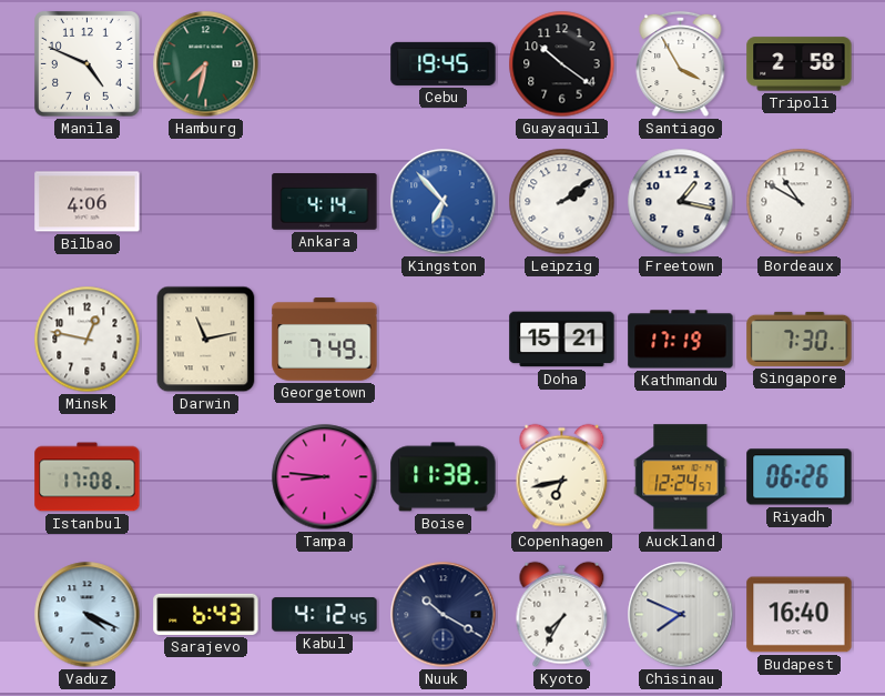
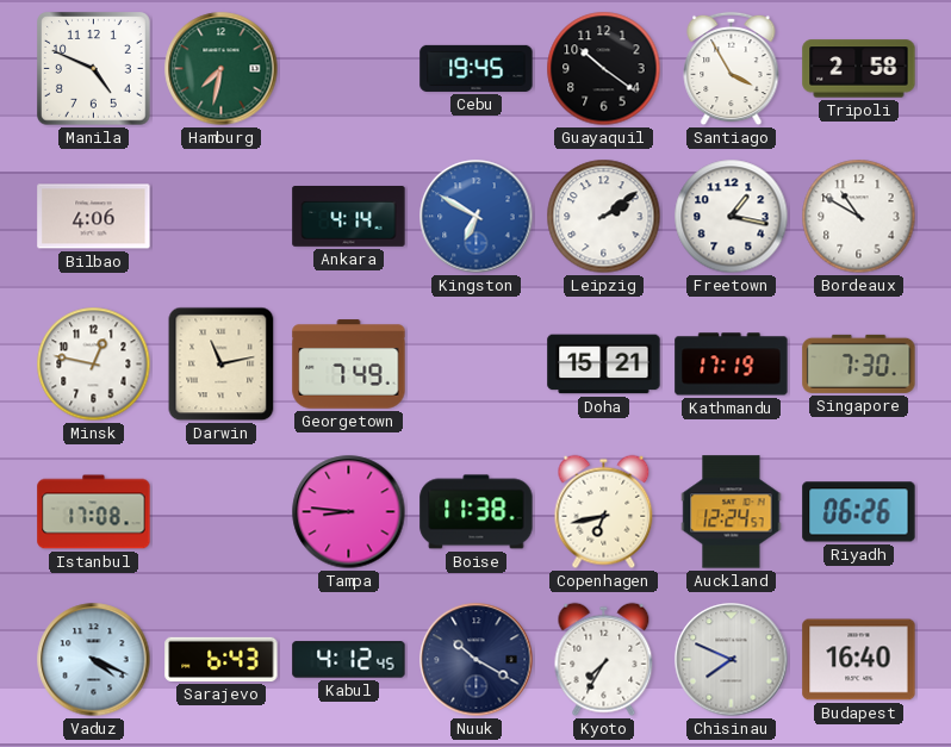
Kingston: 6:53 -> 6:50 (477, 217)
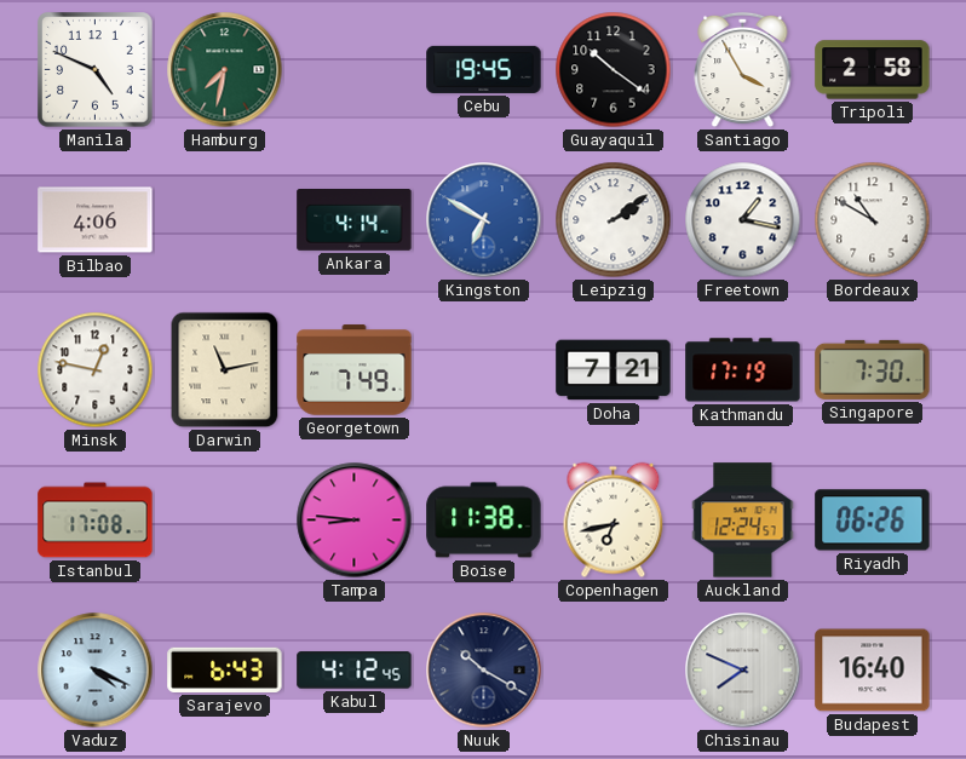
Doha: 15:21 -> 7:21 (614, 370)
Kyoto: 7:35 -> none (604, 660)
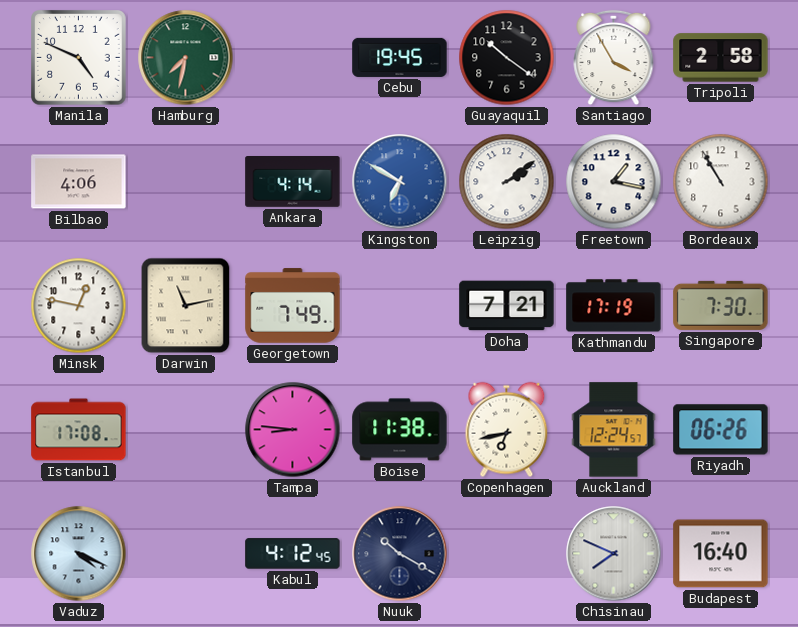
Bordeaux: 10:50 -> 10:55 (721, 182)
Sarajevo: 6:43 -> none (225, 669)
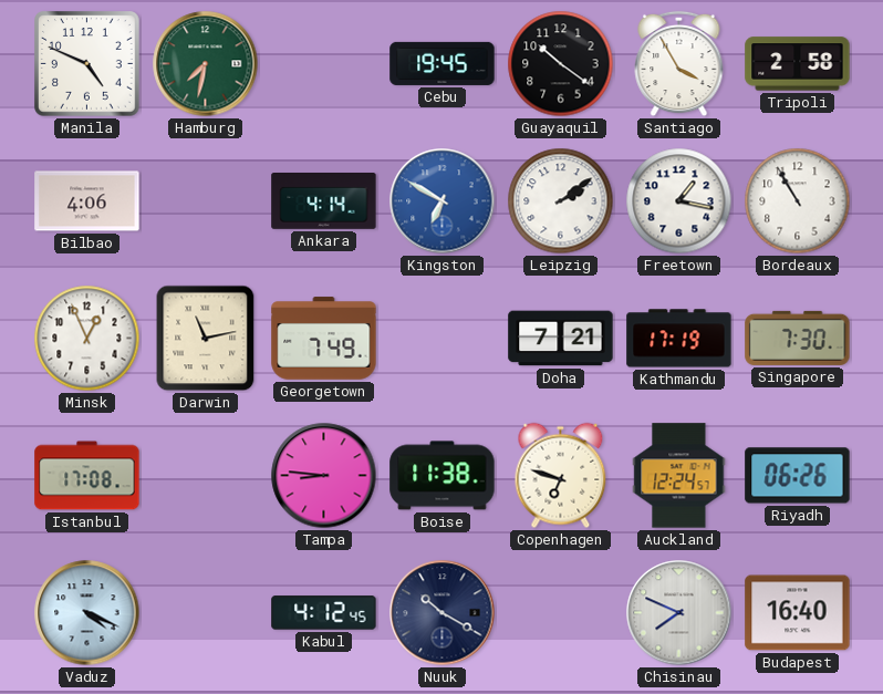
Minsk: 12:47 -> 12:56 (87, 339)
Copenhagen: 6:43 -> 6:48 (561, 476)
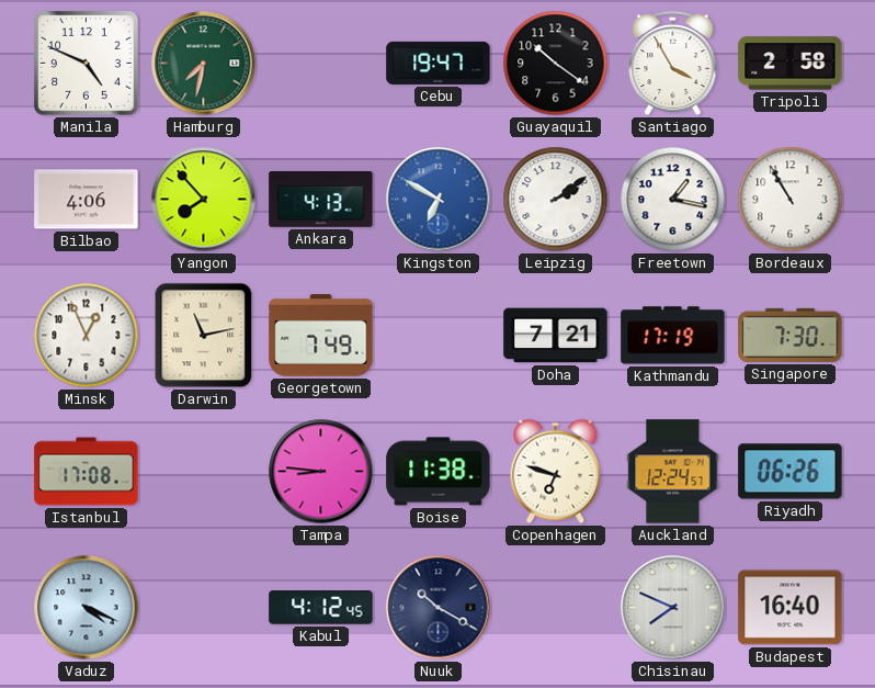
Cebu: 19:45 -> 19:47 (439, 63)
Yangon: none -> 7:53 (204, 200)
Ankara: 4:14 -> 4:13 (321, 200)
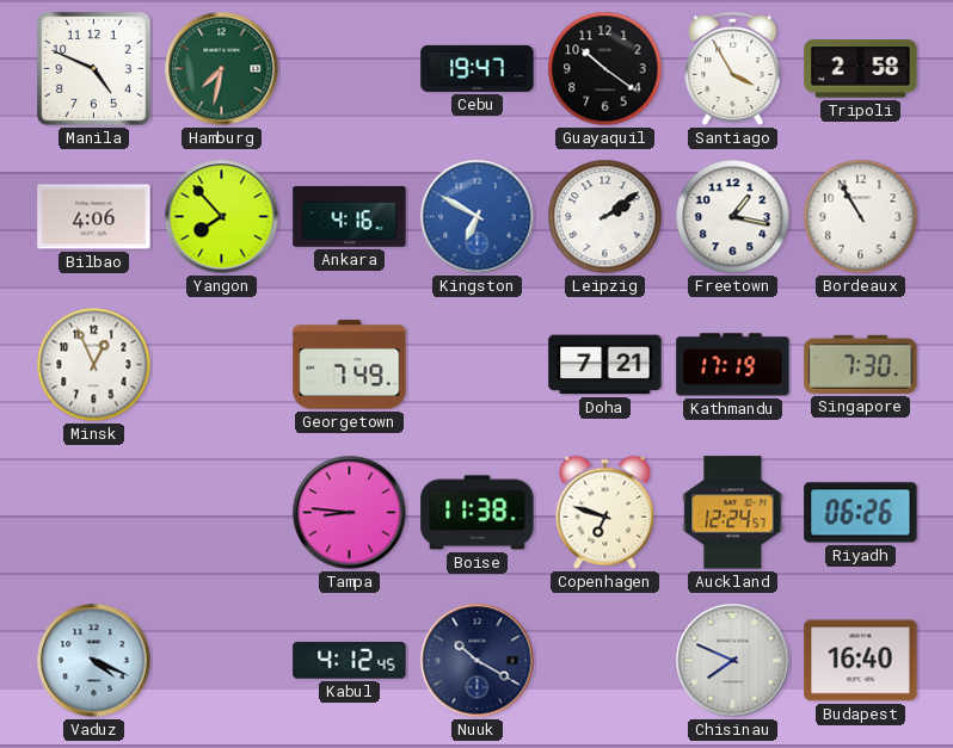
Ankara: 4:13 -> 4:16 (350, 217)
Darwin: 11:13 -> none (204, 336)
Istanbul: 17:08 -> none (87, 472)
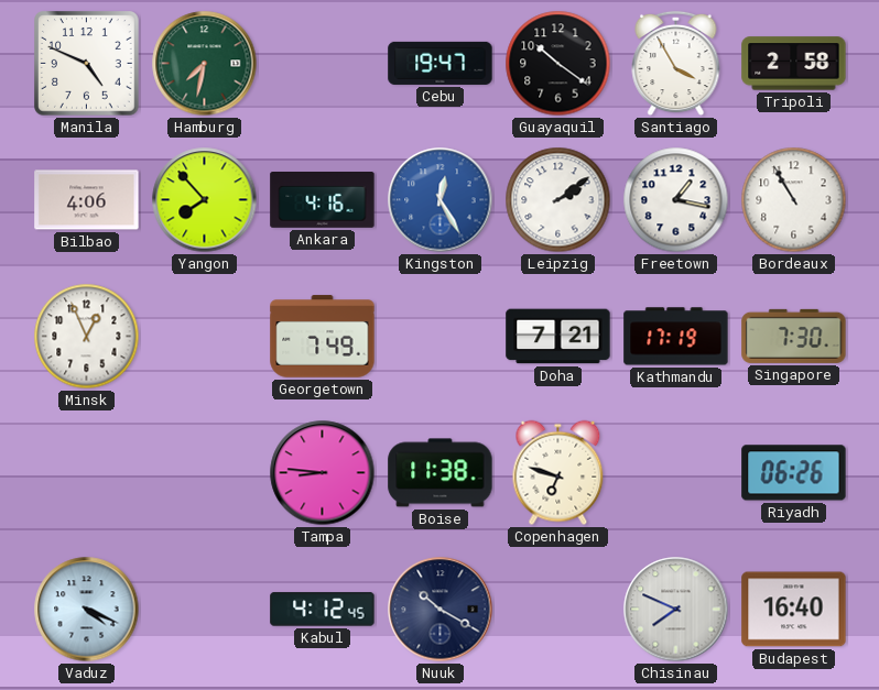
Kingston: 6:50 -> 12:25 (441, 200)
Auckland: 12:24 -> none (733, 513)
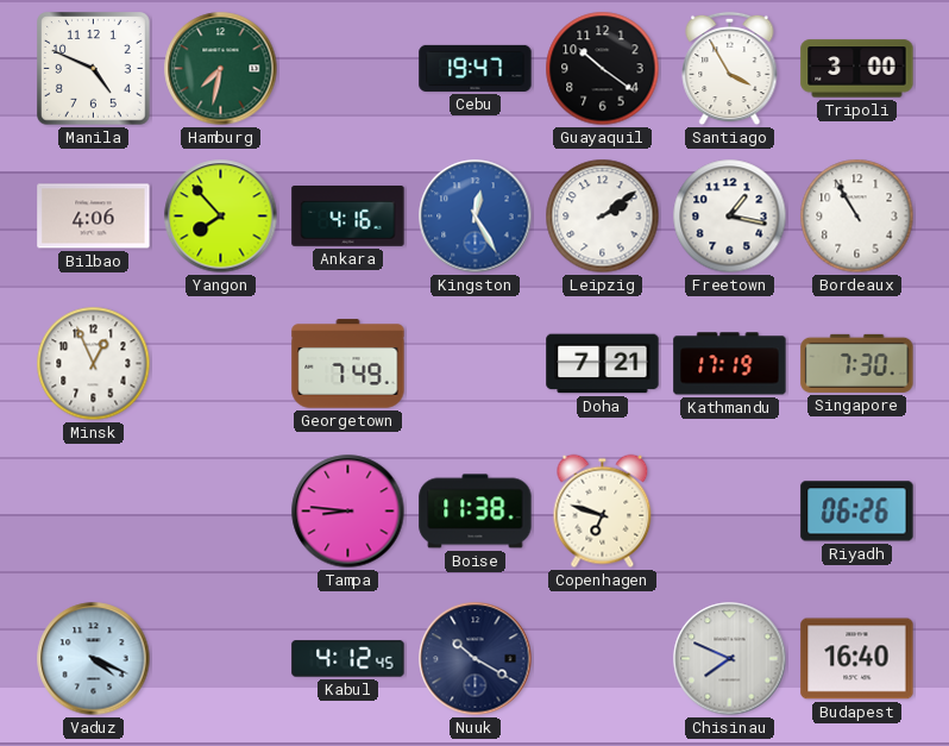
Tripoli: 2:58 -> 3:00 (857, 69)
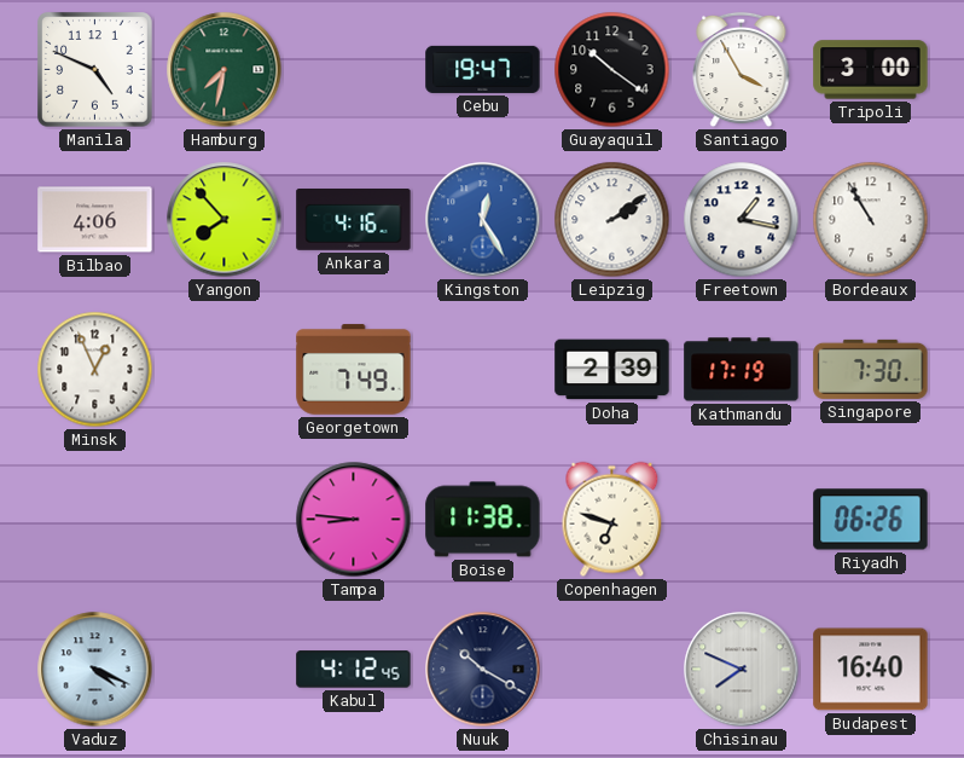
Doha: 7:21 -> 2:39 (612, 370)
